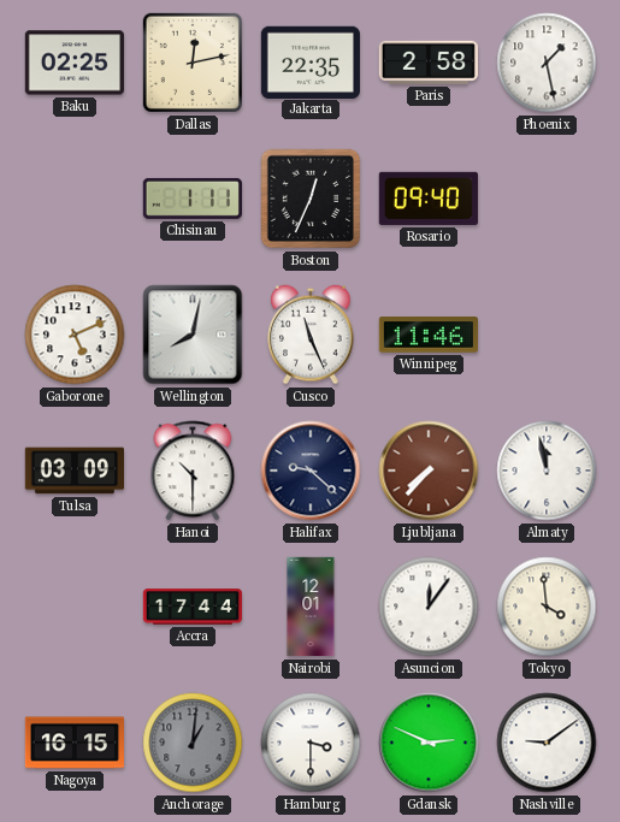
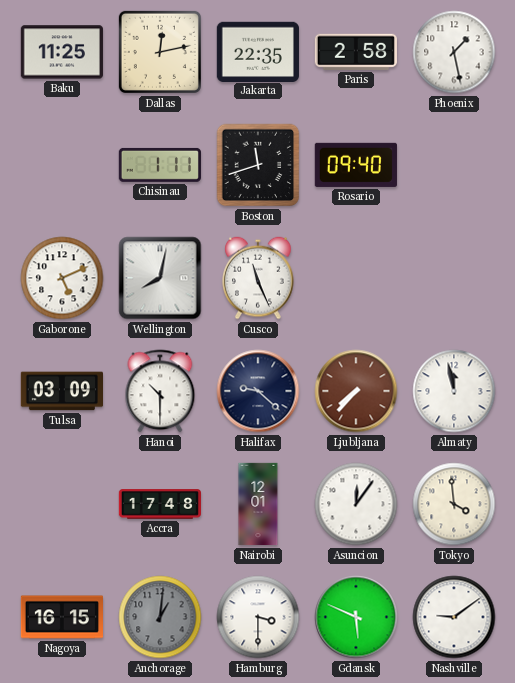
Baku: 02:25 -> 11:25 (62, 52)
Boston: 12:34 -> 11:42 (258, 165)
Winnipeg: 11:46 -> none (427, 335)
Accra: 17:44 -> 17:48 (159, 504)
Gdansk: 2:49 -> 5:49 (356, 617)
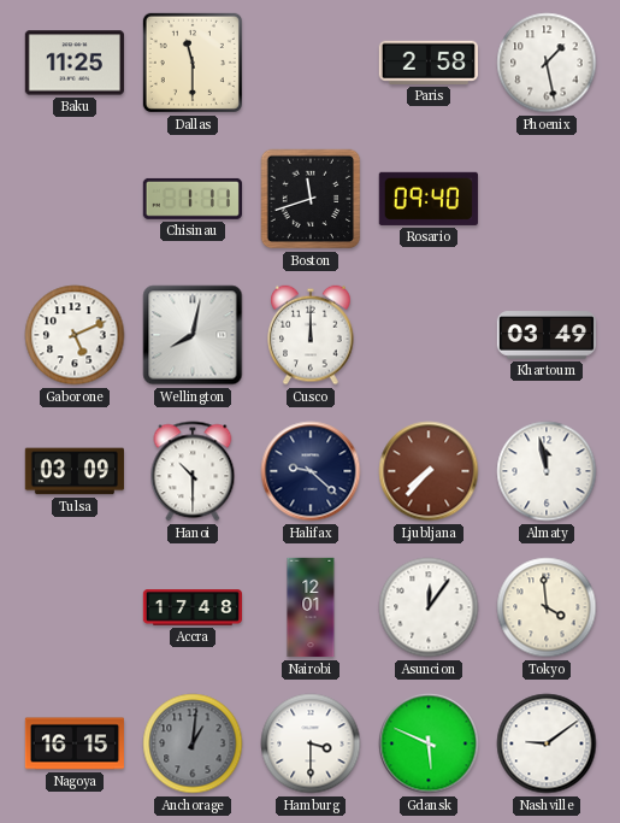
Dallas: 12:13 -> 11:30 (193, 63)
Jakarta: 22:35 -> none (257, 51)
Cusco: 11:26 -> 12:00 (311, 335)
Khartoum: none -> 03:49 (545, 335)
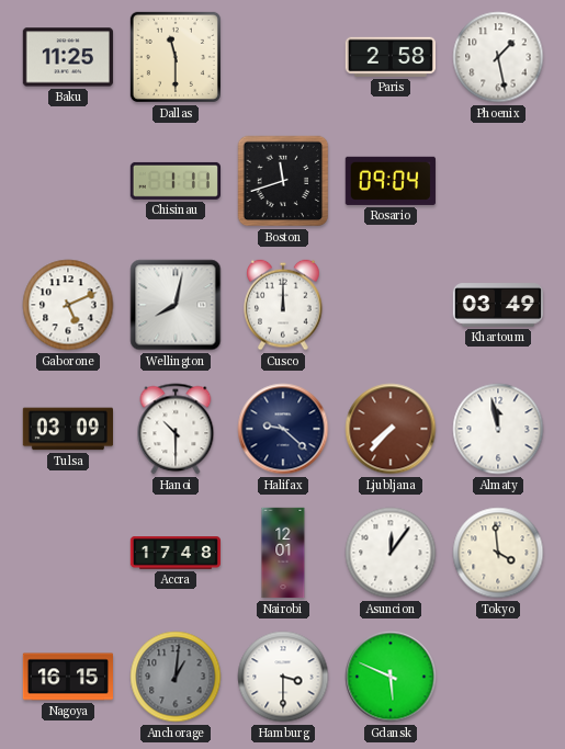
Rosario: 09:40 -> 09:04 (391, 181)
Nashville: 9:09 -> none (547, 743)
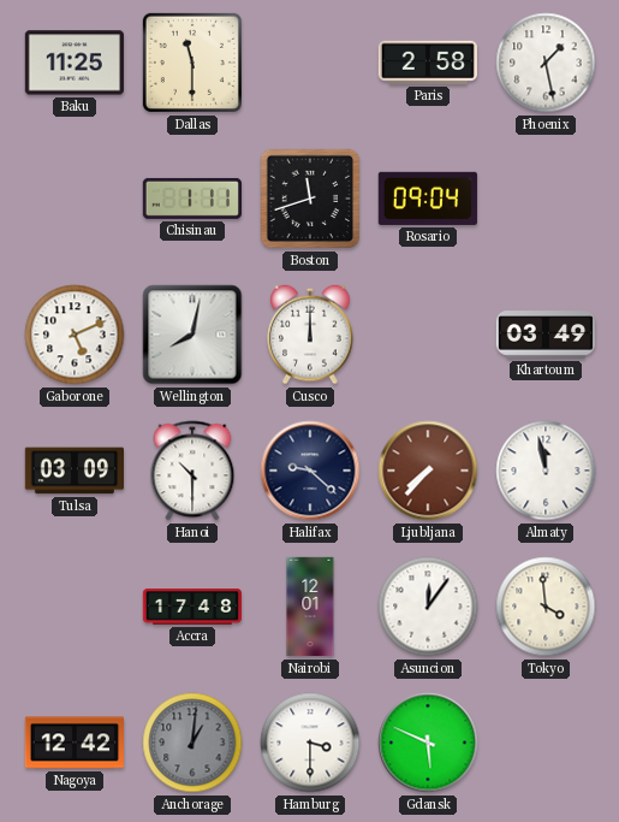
Nagoya: 16:15 -> 12:42 (73, 743)
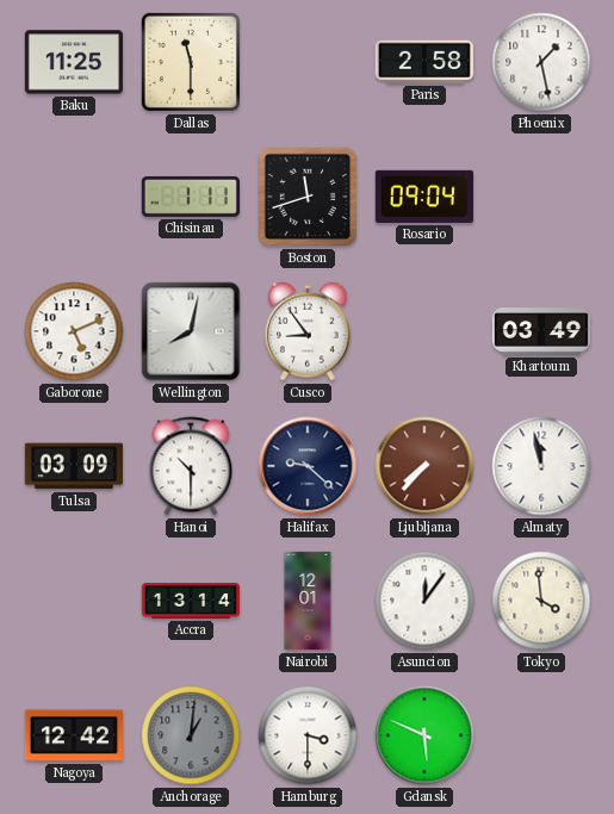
Cusco: 12:00 -> 8:54 (308, 331)
Accra: 17:48 -> 13:14 (190, 601)
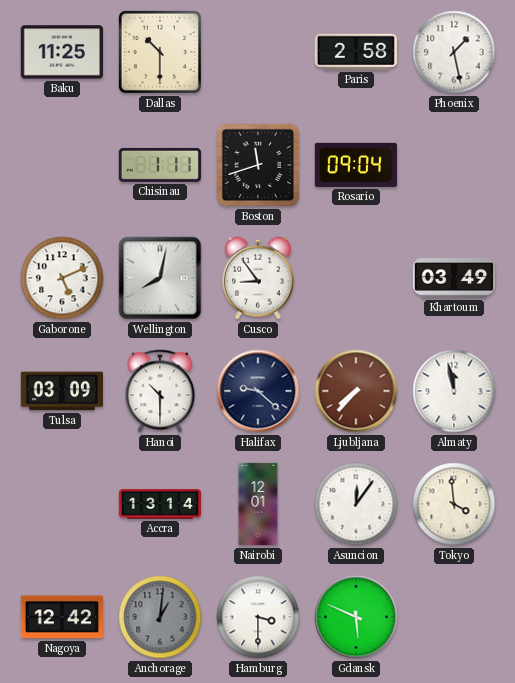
Dallas: 11:30 -> 10:30 (160, 52)
